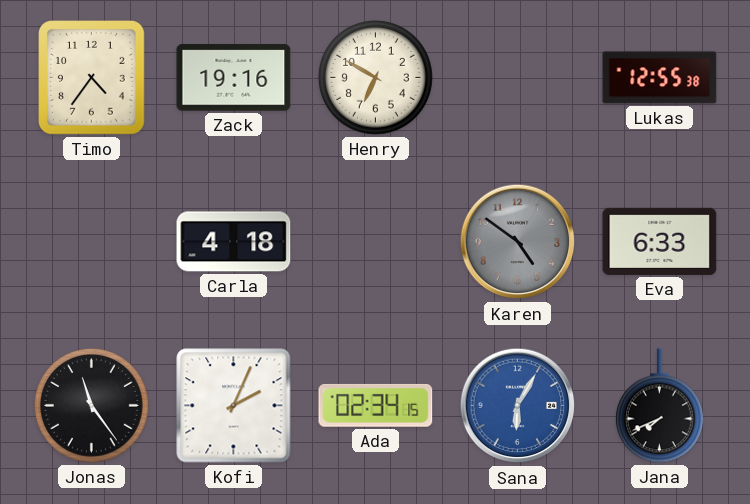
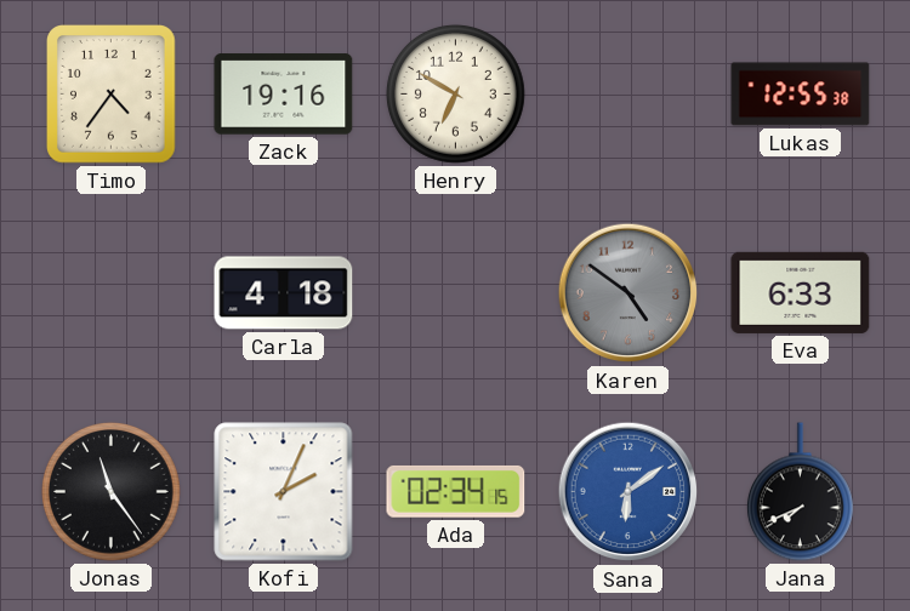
Sana: 6:05 -> 6:09 (629, 492)
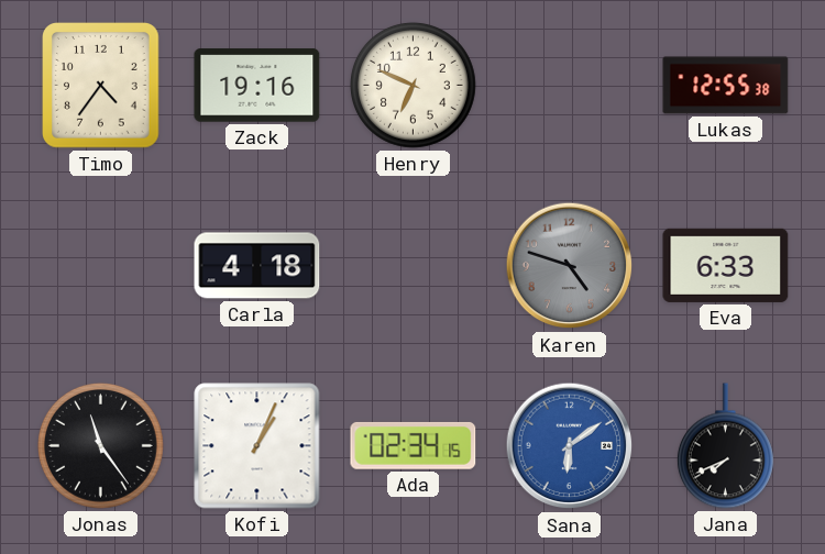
Henry: 6:50 -> 6:49 (413, 85)
Karen: 4:51 -> 4:48 (570, 266)
Kofi: 2:04 -> 1:04 (257, 446)
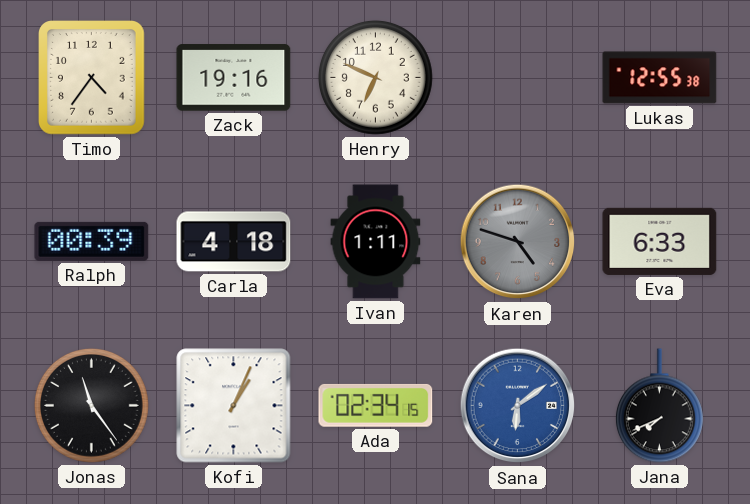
Ralph: none -> 00:39 (92, 241)
Ivan: none -> 1:11 (376, 242)
